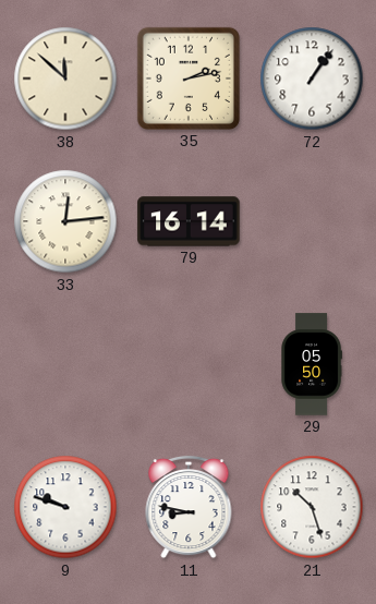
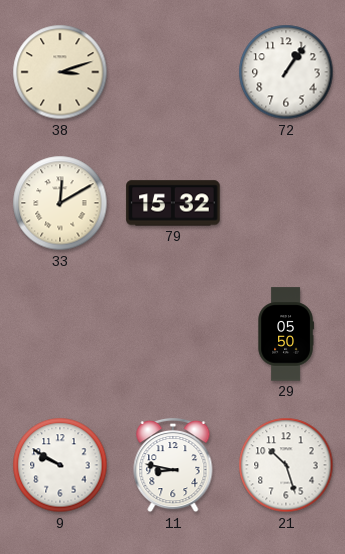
38: 11:52 -> 3:12 (60, 72)
35: 2:13 -> none (189, 78)
33: 12:14 -> 12:10 (60, 203)
79: 16:14 -> 15:32 (173, 203)
9: 9:48 -> 9:50 (60, 465)
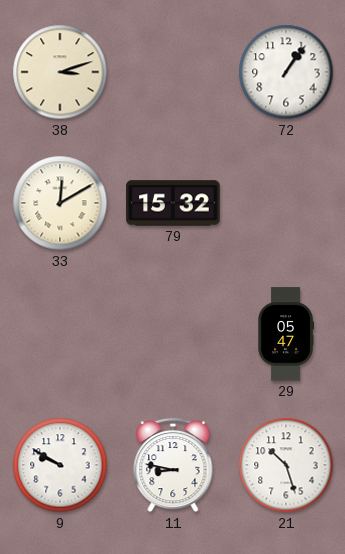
29: 05:50 -> 05:47 (286, 334)
